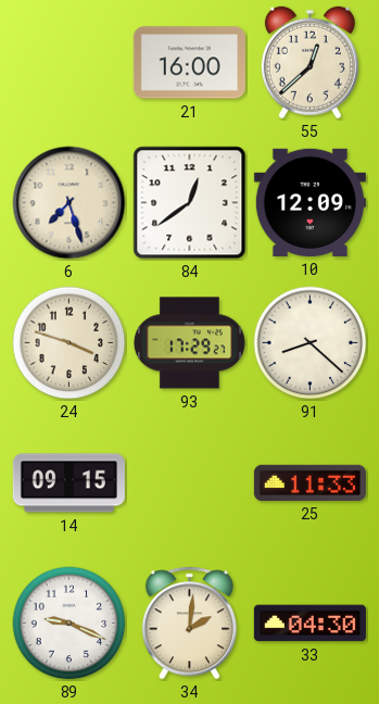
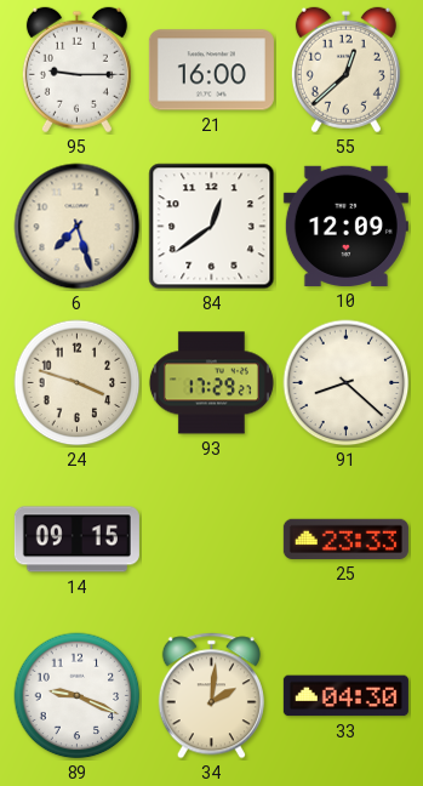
95: none -> 9:15 (76, 70)
25: 11:33 -> 23:33 (345, 539)
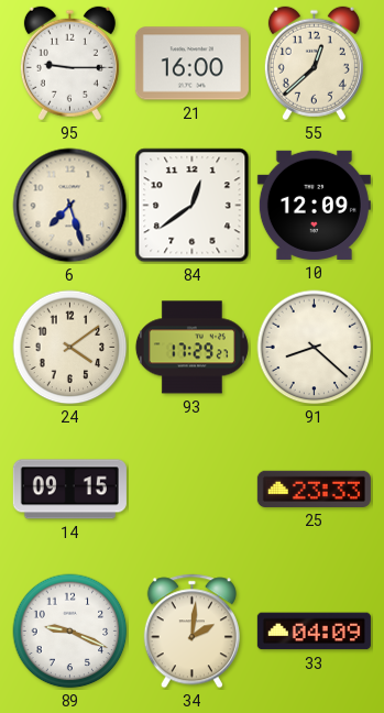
24: 3:48 -> 4:09 (70, 348)
33: 04:30 -> 04:09 (314, 632)
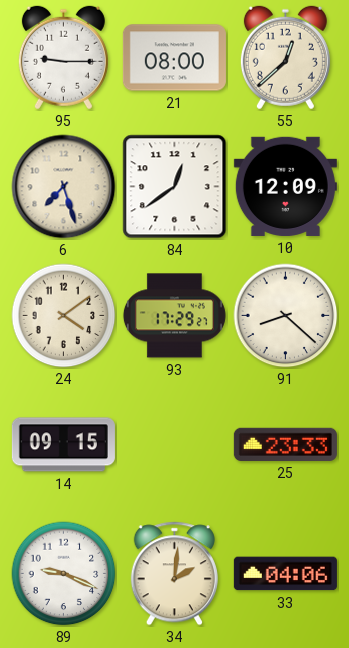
21: 16:00 -> 08:00 (174, 58)
33: 04:09 -> 04:06 (285, 574)
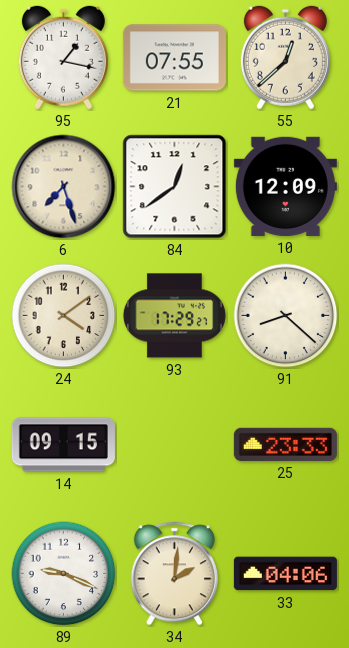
95: 9:15 -> 1:17 (63, 58)
21: 08:00 -> 07:55 (174, 58)
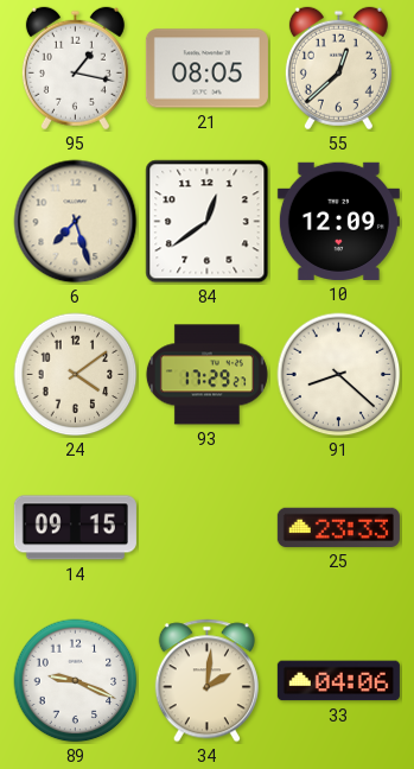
21: 07:55 -> 08:05 (206, 69)
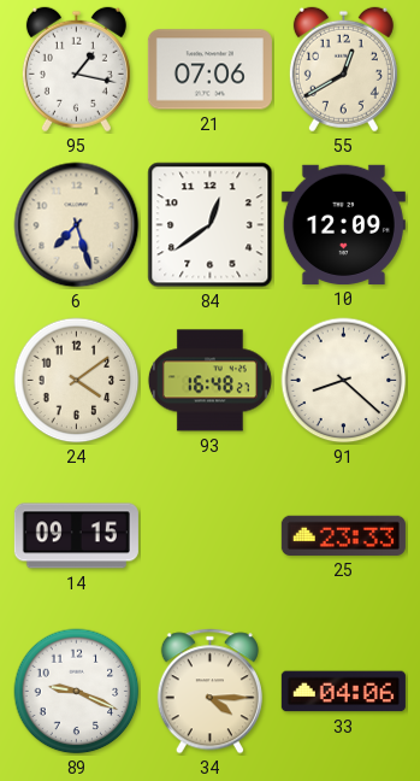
21: 08:05 -> 07:06 (209, 70)
55: 12:38 -> 12:40 (343, 70)
93: 17:29 -> 16:48 (209, 381)
34: 2:01 -> 4:15 (209, 692)
